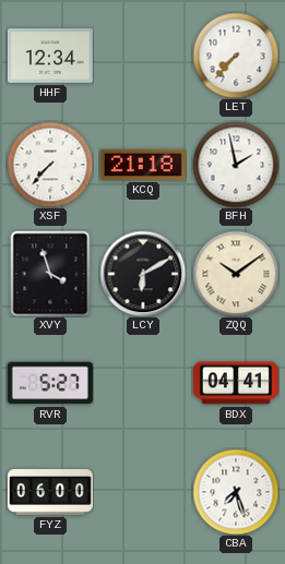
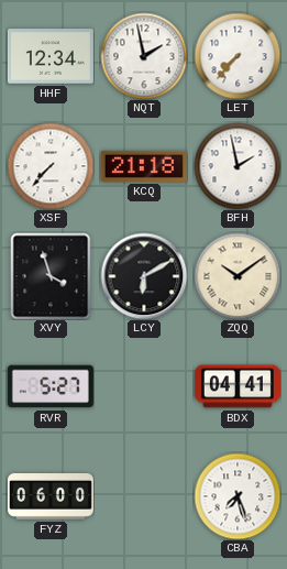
NQT: none -> 1:58 (144, 56)
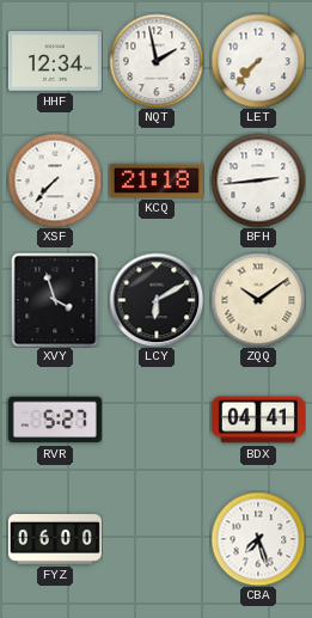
BFH: 1:58 -> 2:44 (258, 180)
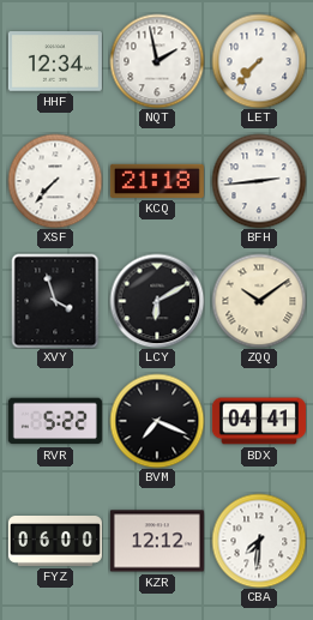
RVR: 5:27 -> 5:22 (55, 421)
BVM: none -> 7:19 (157, 421)
KZR: none -> 12:12 (157, 541)
CBA: 7:27 -> 7:31 (259, 541)
